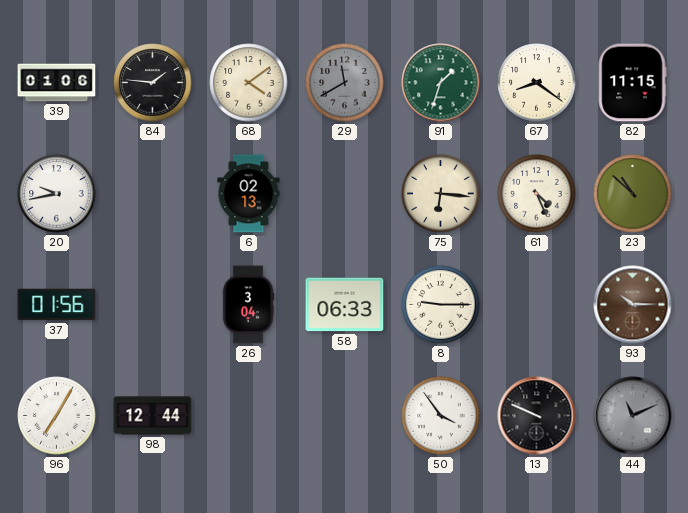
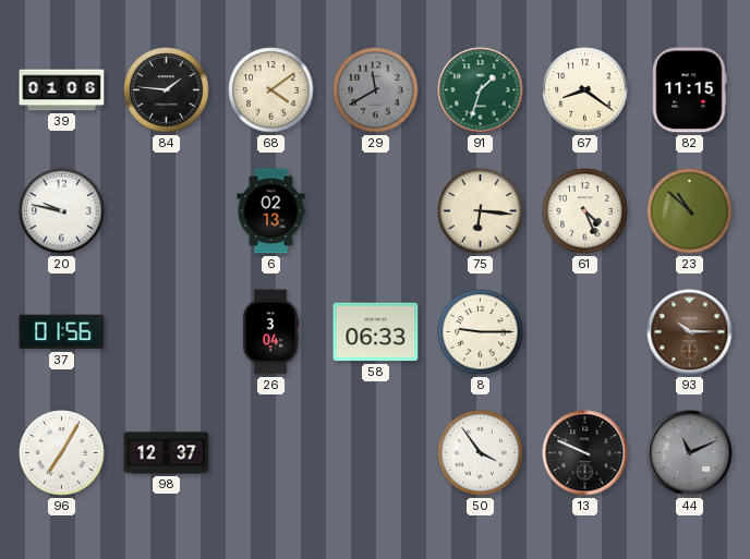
20: 9:43 -> 9:47 (62, 211)
98: 12:44 -> 12:37 (167, 453)
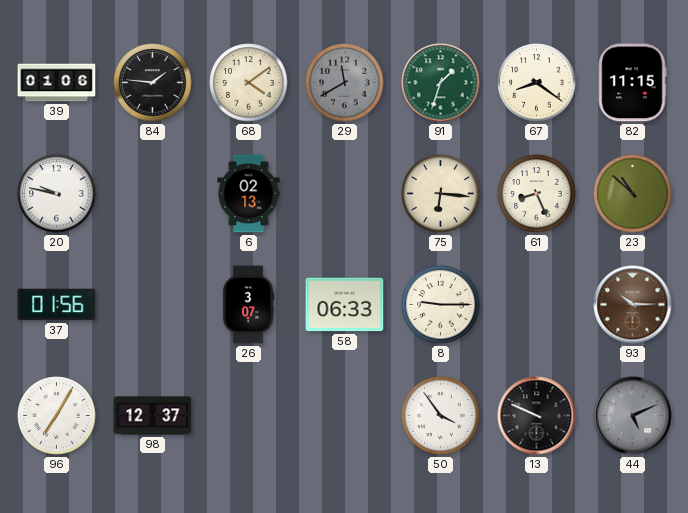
61: 4:26 -> 8:26 (537, 194)
26: 3:04 -> 3:07 (248, 305)
44: 11:11 -> 5:11 (633, 416)
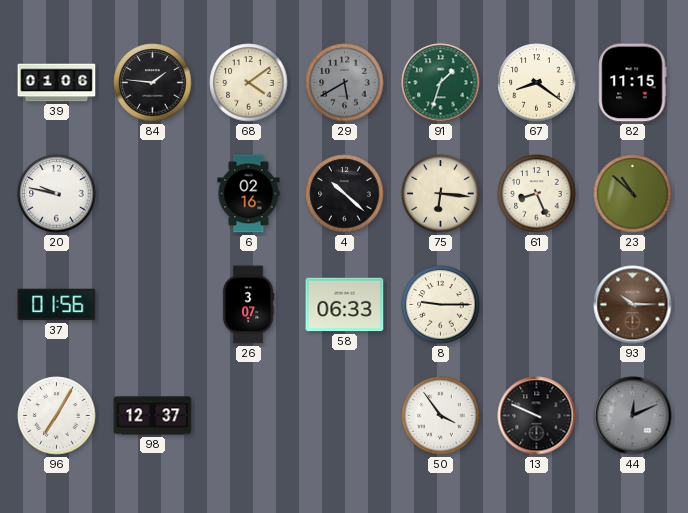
29: 11:40 -> 5:40 (345, 83)
6: 02:13 -> 02:16 (249, 194)
4: none -> 10:22 (345, 194)
44: 5:11 -> 12:11 (633, 416)
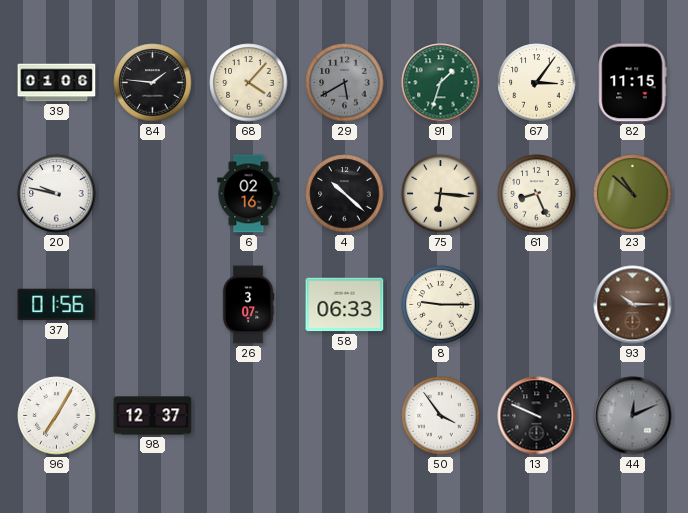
68: 4:09 -> 4:07 (249, 83)
67: 8:21 -> 3:06 (537, 83)
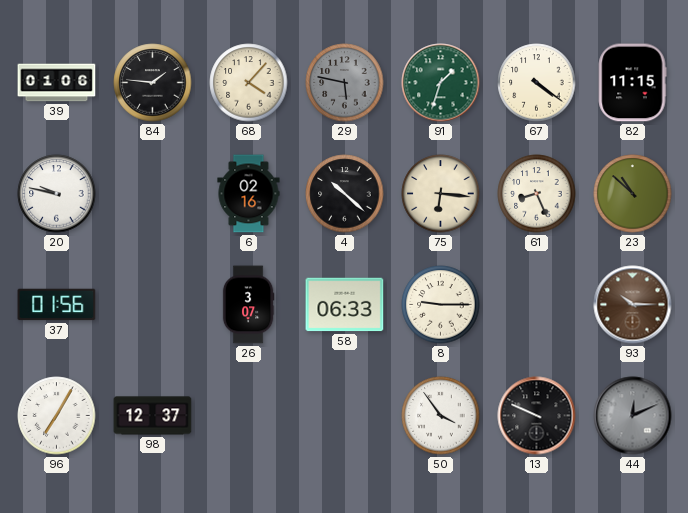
29: 5:40 -> 5:47 (345, 83)
67: 3:06 -> 4:21 (537, 83)
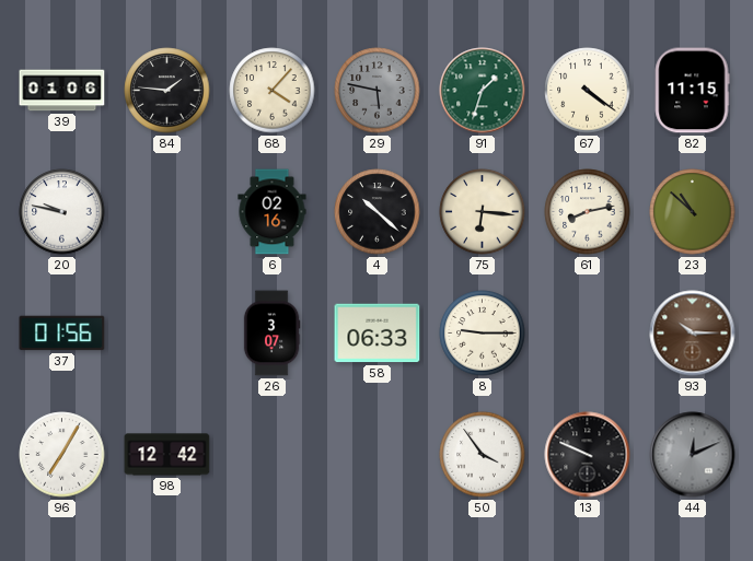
61: 8:26 -> 8:13 (588, 212)
98: 12:37 -> 12:42 (167, 455)
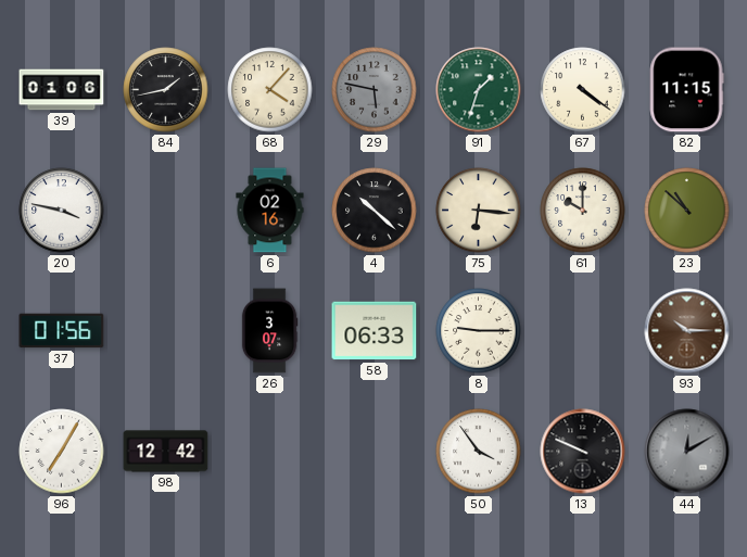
84: 1:46 -> 1:43 (166, 90)
20: 9:47 -> 3:47 (62, 211)
61: 8:13 -> 10:00 (583, 211)
44: 12:11 -> 12:10 (687, 452)
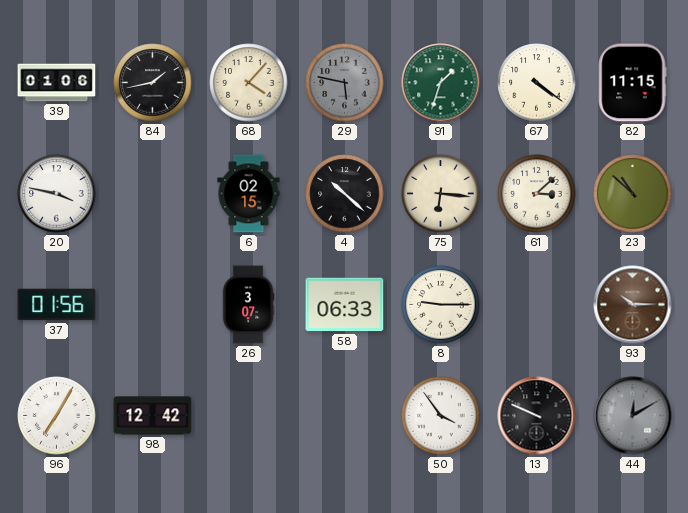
6: 02:16 -> 02:15 (249, 194)
61: 10:00 -> 3:08 (537, 194)
